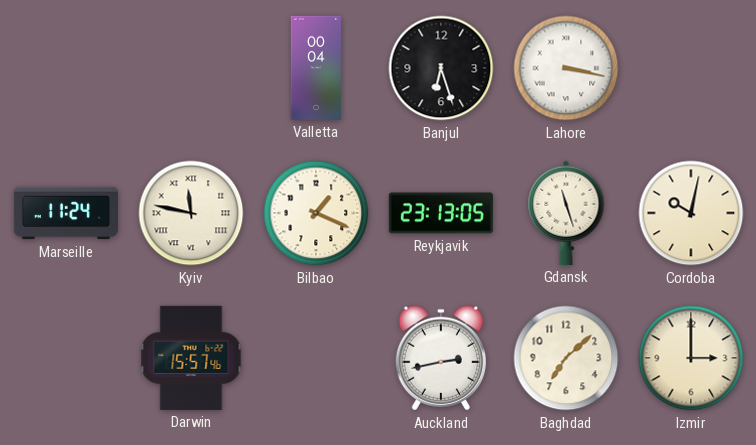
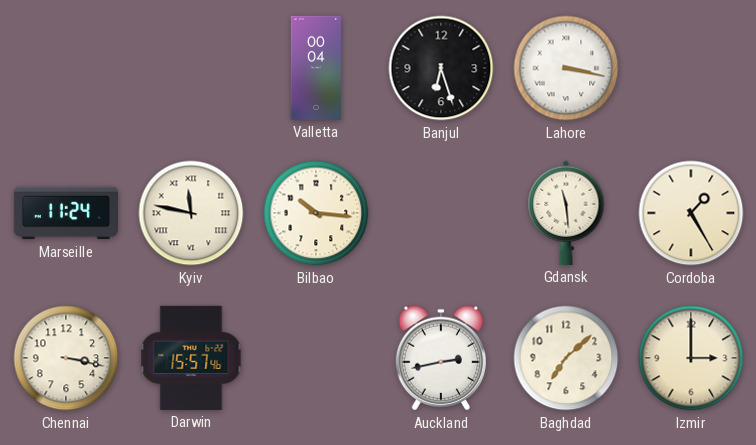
Bilbao: 1:19 -> 10:16 (316, 213)
Reykjavik: 23:13 -> none (441, 213)
Gdansk: 11:27 -> 11:29 (566, 213)
Cordoba: 10:02 -> 1:25 (691, 213)
Chennai: none -> 3:17 (66, 358)
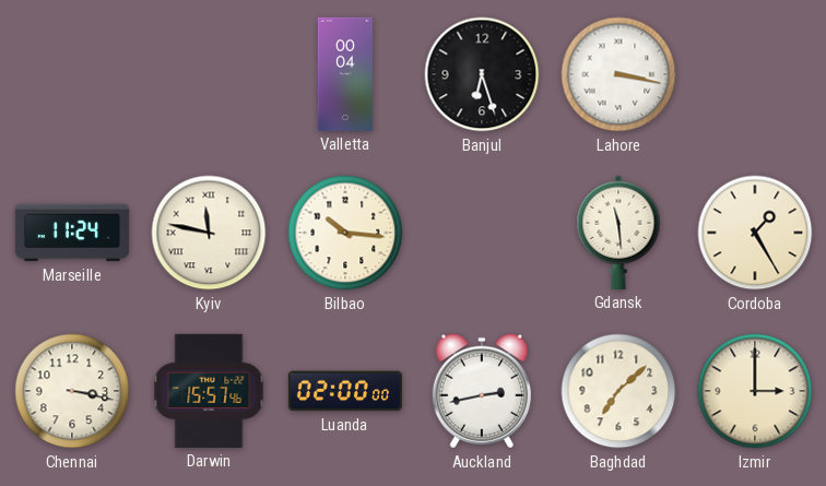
Luanda: none -> 02:00 (345, 391)
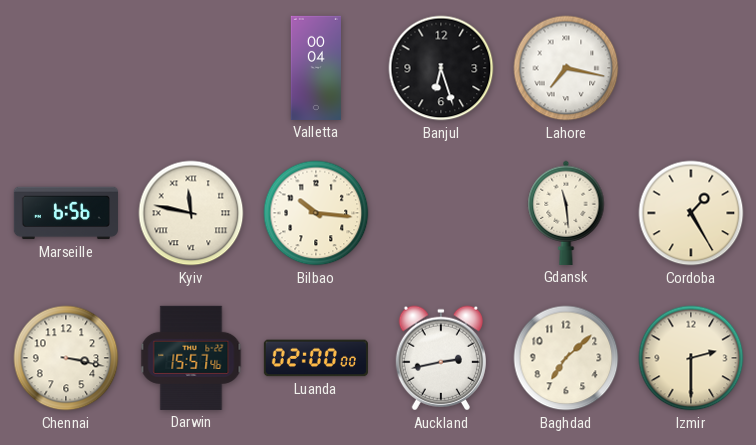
Lahore: 3:17 -> 7:17 (566, 68)
Marseille: 11:24 -> 6:56 (66, 213)
Izmir: 3:00 -> 2:30 (691, 358)
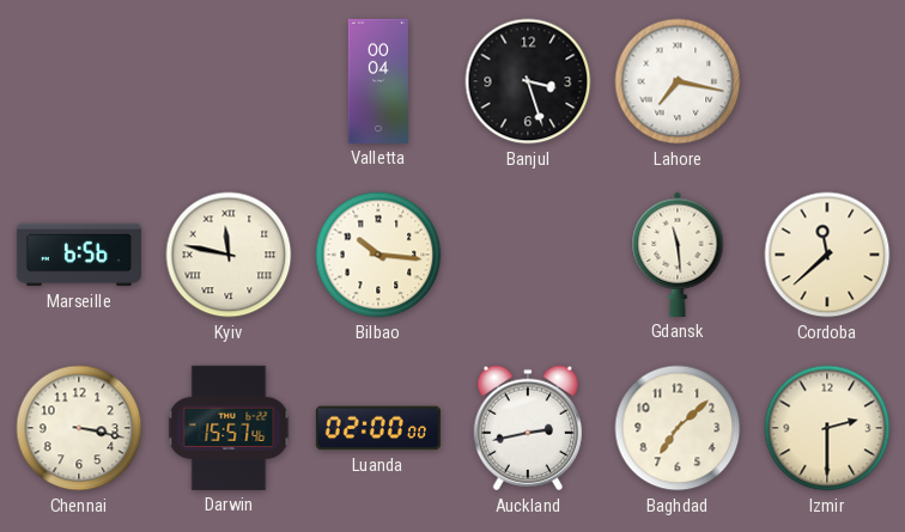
Banjul: 6:27 -> 3:27 (528, 81)
Cordoba: 1:25 -> 11:38 (827, 255)
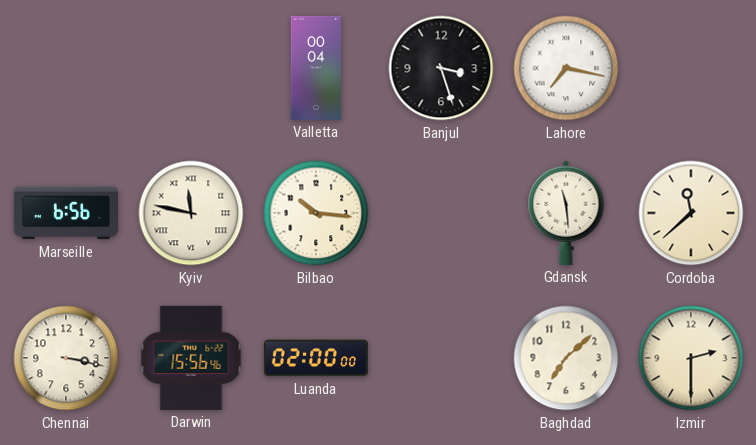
Darwin: 15:57 -> 15:56 (191, 358)
Auckland: 2:43 -> none (528, 428)
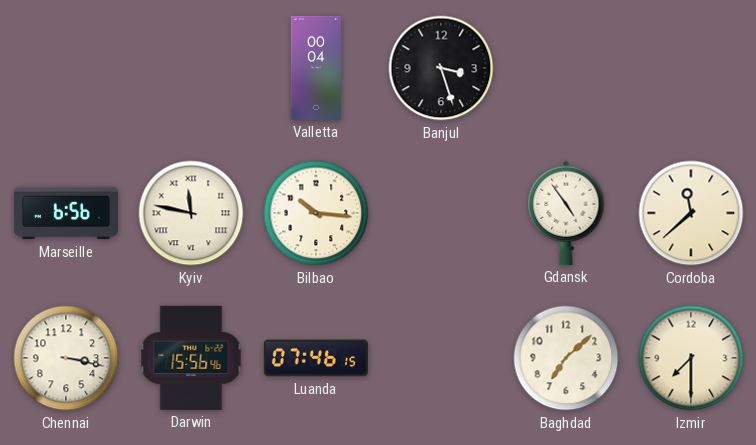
Lahore: 7:17 -> none (566, 68)
Gdansk: 11:29 -> 4:54 (566, 213)
Luanda: 02:00 -> 07:46 (316, 358)
Izmir: 2:30 -> 7:30 (691, 358)
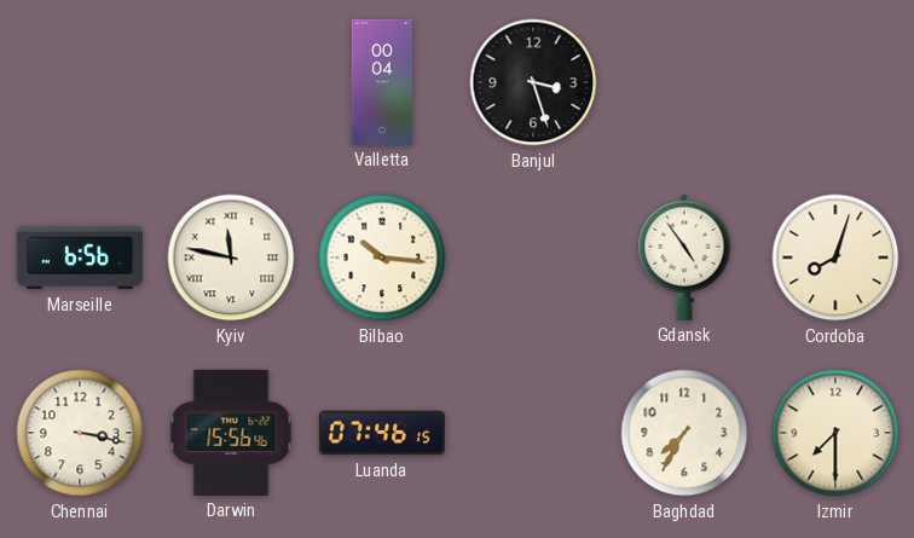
Cordoba: 11:38 -> 8:03 (835, 258)
Baghdad: 7:08 -> 7:35 (684, 433)
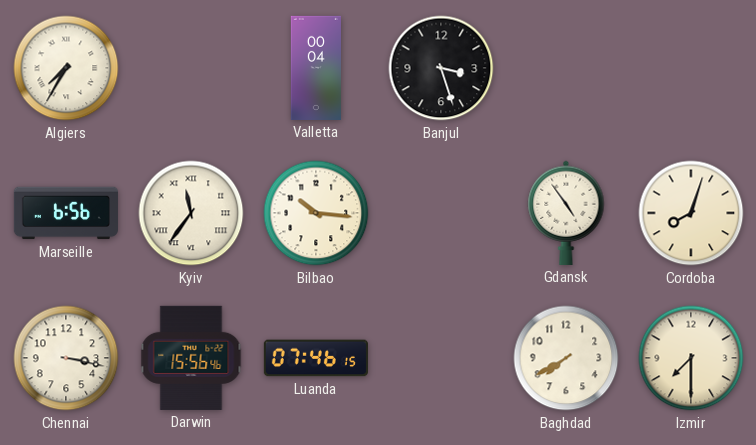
Algiers: none -> 7:35 (66, 68)
Kyiv: 11:47 -> 11:36 (191, 213)
Baghdad: 7:35 -> 7:40 (566, 358)
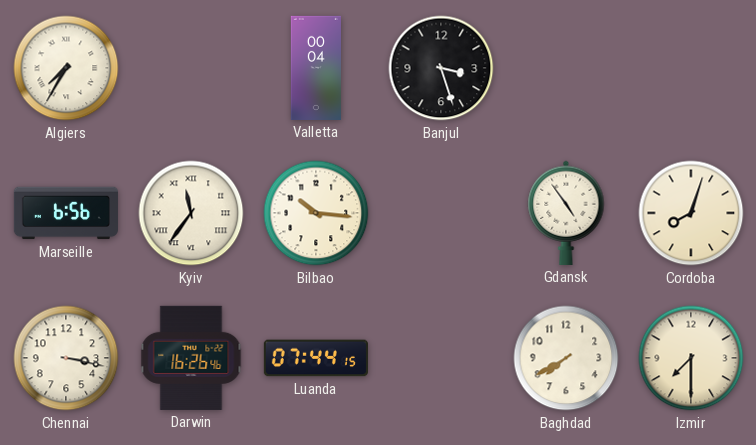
Darwin: 15:56 -> 16:26 (191, 358)
Luanda: 07:46 -> 07:44 (316, 358)
